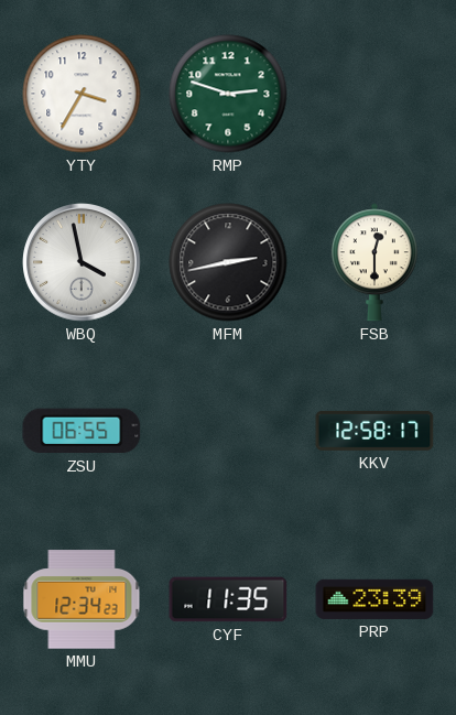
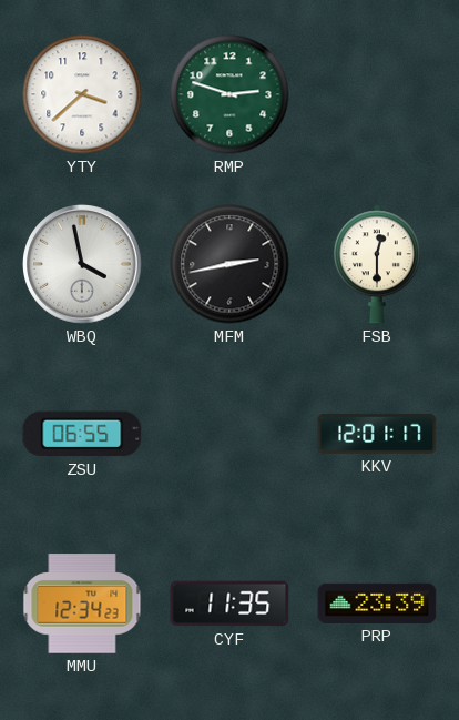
YTY: 3:35 -> 3:38 (82, 94)
KKV: 12:58 -> 12:01 (377, 434)
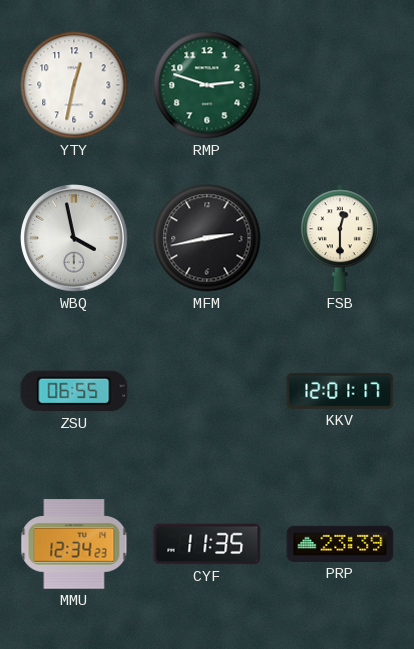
YTY: 3:38 -> 12:32 (74, 85)
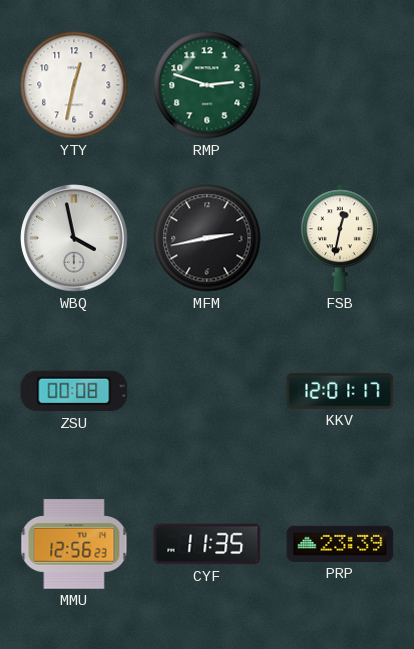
FSB: 12:30 -> 12:32 (340, 238)
ZSU: 06:55 -> 00:08 (74, 391)
MMU: 12:34 -> 12:56 (74, 544)
